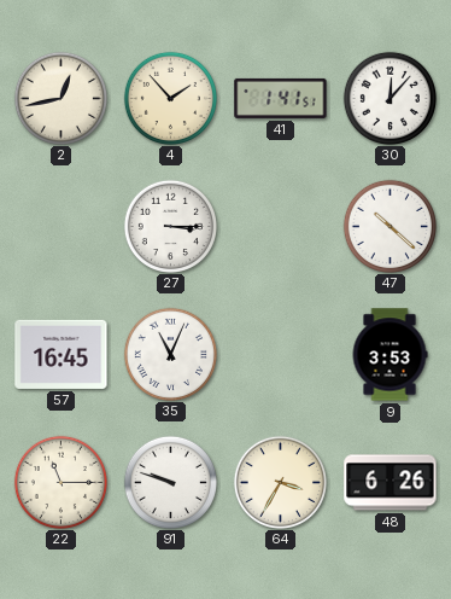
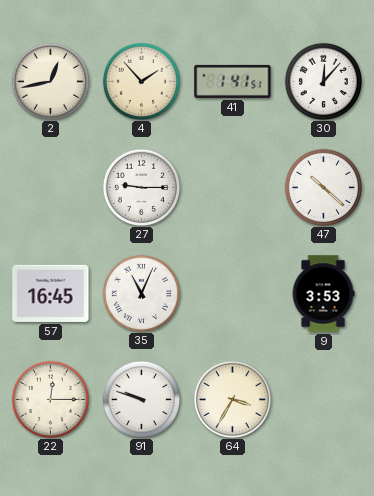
27: 3:15 -> 9:15 (141, 187)
22: 11:15 -> 12:15 (50, 399)
48: 6:26 -> none (391, 483)
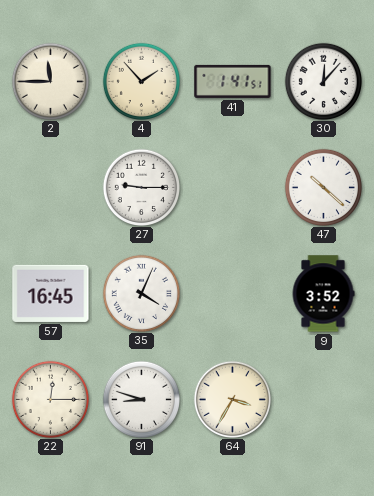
2: 12:43 -> 11:45 (50, 81)
35: 11:04 -> 4:04 (141, 293)
9: 3:53 -> 3:52 (323, 294)
91: 9:48 -> 8:48 (141, 399)
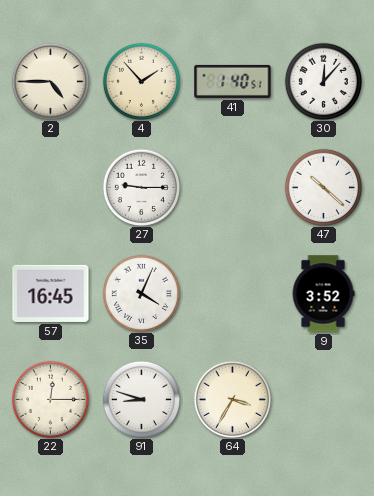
2: 11:45 -> 4:45 (50, 81)
41: 1:41 -> 1:40 (233, 81)
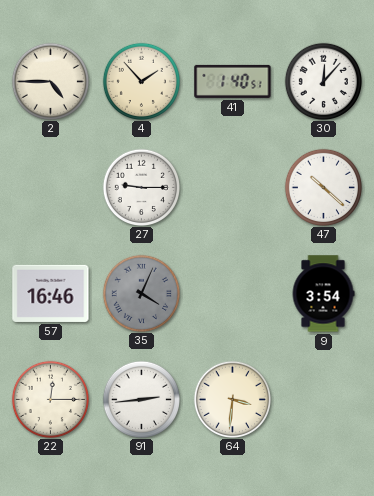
57: 16:45 -> 16:46 (51, 293)
35 dial: white -> grey (141, 293)
9: 3:52 -> 3:54 (323, 294)
91: 8:48 -> 2:44 (141, 399)
64: 3:35 -> 3:31 (232, 399)
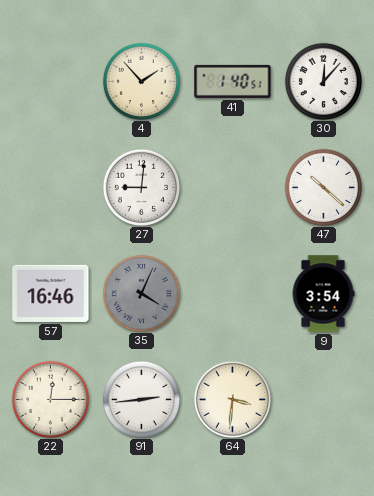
2: 4:45 -> none (50, 81)
27: 9:15 -> 9:01 (141, 187)
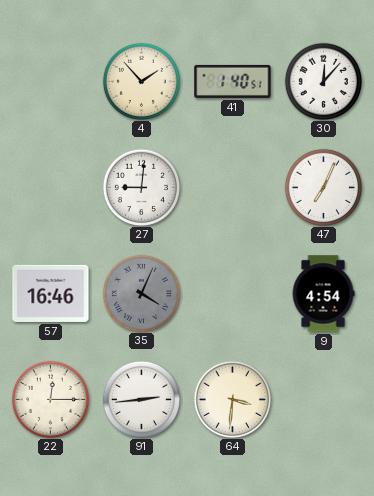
47: 10:22 -> 7:04 (323, 187)
9: 3:54 -> 4:54 (323, 294)
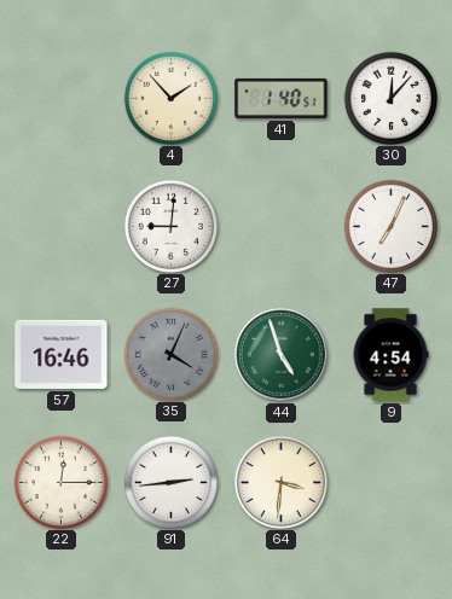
44: none -> 4:57 (280, 354)
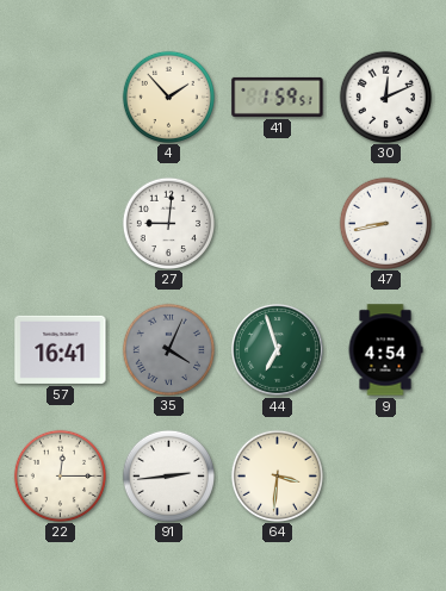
41: 1:40 -> 1:59 (278, 97)
30: 12:07 -> 12:11 (385, 97)
47: 7:04 -> 8:43 (385, 223)
57: 16:46 -> 16:41 (61, 349)
44: 4:57 -> 6:57 (277, 349)
